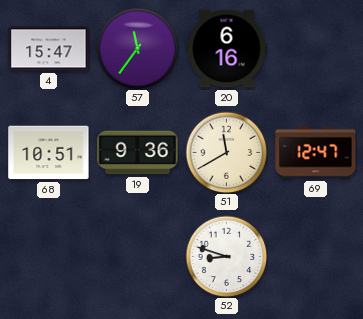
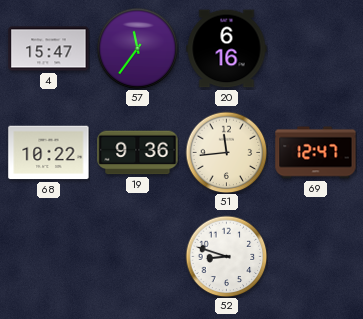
68: 10:51 -> 10:22 (49, 153)
51: 11:40 -> 11:44 (226, 152)
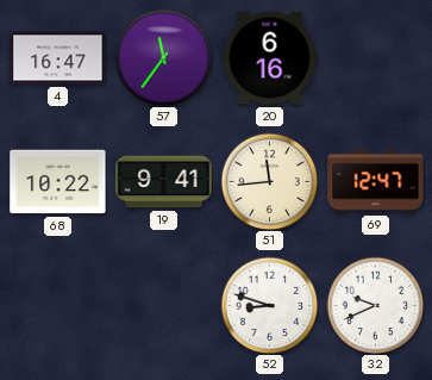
4: 15:47 -> 16:47 (58, 58)
19: 9:36 -> 9:41 (164, 182)
32: none -> 9:41 (375, 305)
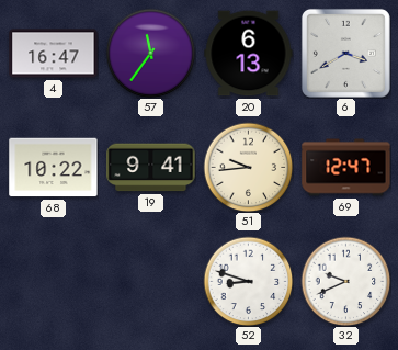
20: 6:16 -> 6:13 (249, 54)
6: none -> 3:40 (345, 53)
51: 11:44 -> 9:44 (248, 167)
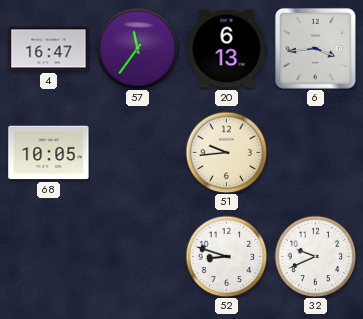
6: 3:40 -> 3:44 (315, 48)
68: 10:22 -> 10:05 (49, 153)
19: 9:41 -> none (151, 168)
69: 12:47 -> none (346, 168)
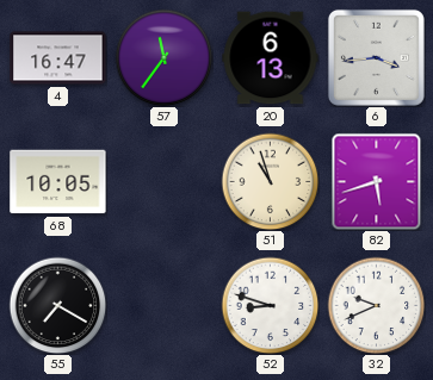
51: 9:44 -> 10:57 (270, 181)
82: none -> 5:42 (377, 181)
55: none -> 7:20 (57, 305)
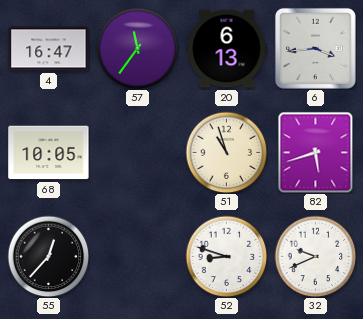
55: 7:20 -> 12:37 (48, 256)
